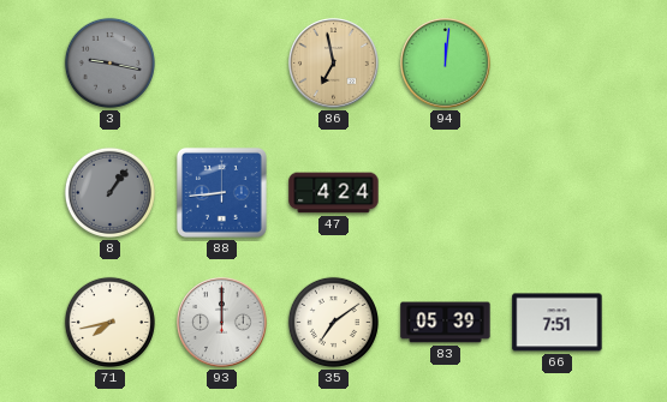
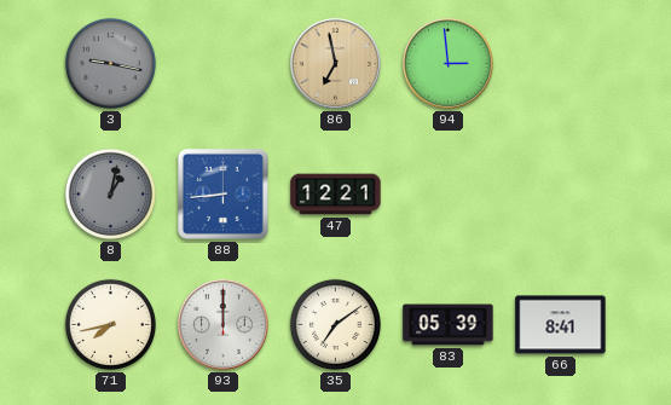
94: 12:01 -> 2:59 (449, 64)
8: 1:06 -> 1:02 (110, 193)
47: 4:24 -> 12:21 (336, 195)
66: 7:51 -> 8:41 (561, 325)
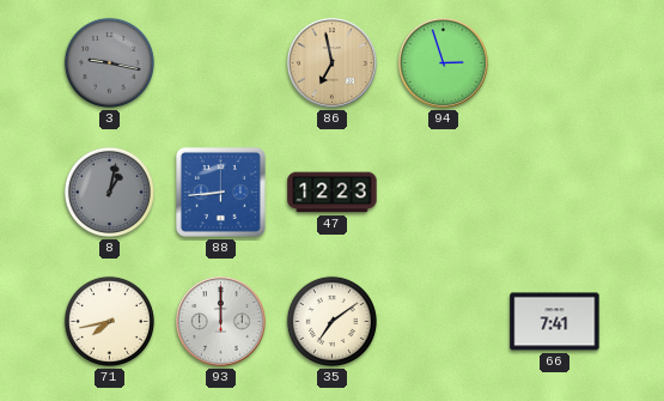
94: 2:59 -> 2:57 (444, 63)
47: 12:21 -> 12:23 (333, 193)
83: 05:39 -> none (449, 325)
66: 8:41 -> 7:41 (555, 322)
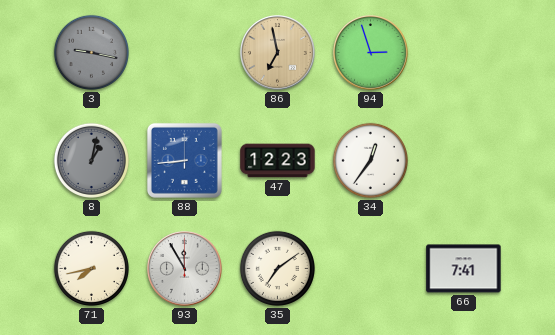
34: none -> 12:36 (370, 160)
93: 12:00 -> 11:55 (185, 269)
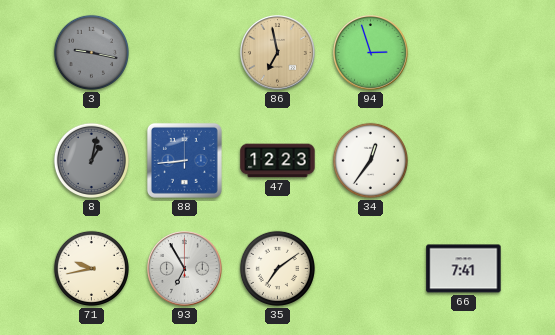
71: 7:43 -> 9:43 (91, 268)
93: 11:55 -> 6:55 (185, 269)
